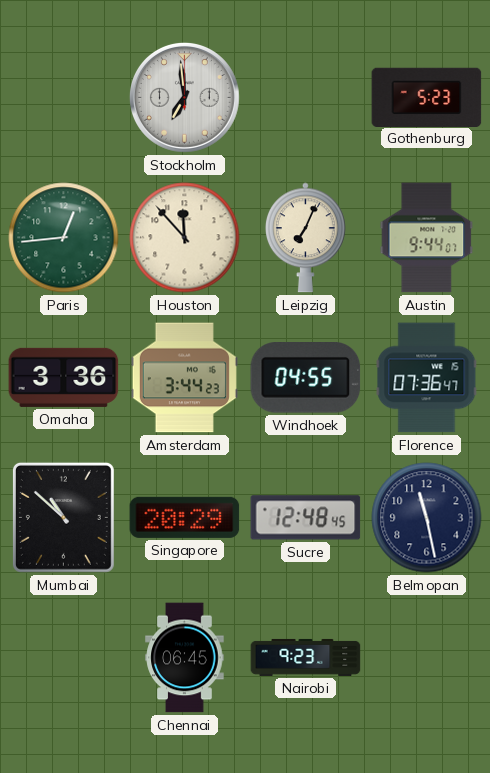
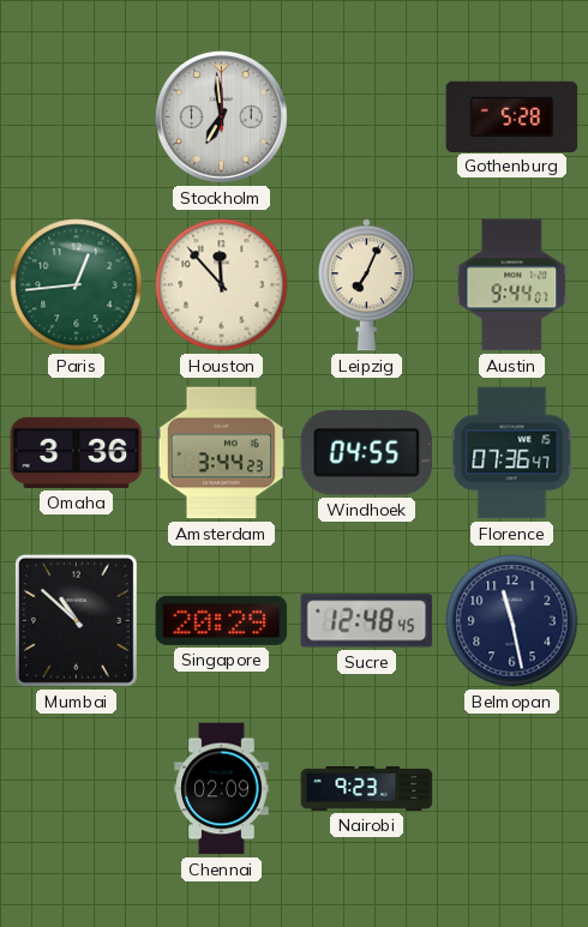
Gothenburg: 5:23 -> 5:28 (512, 116)
Chennai: 06:45 -> 02:09 (222, 789)
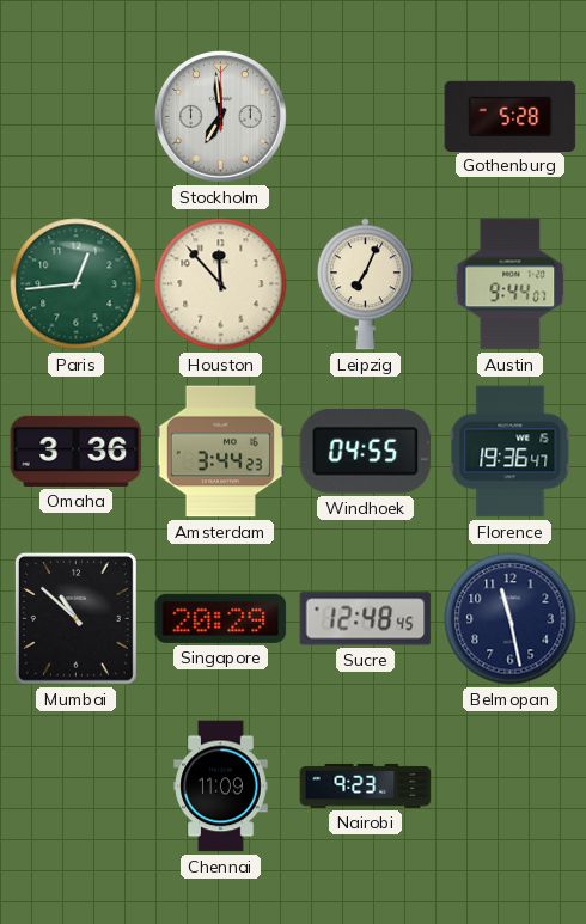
Florence: 07:36 -> 19:36 (511, 452)
Chennai: 02:09 -> 11:09 (221, 787)
